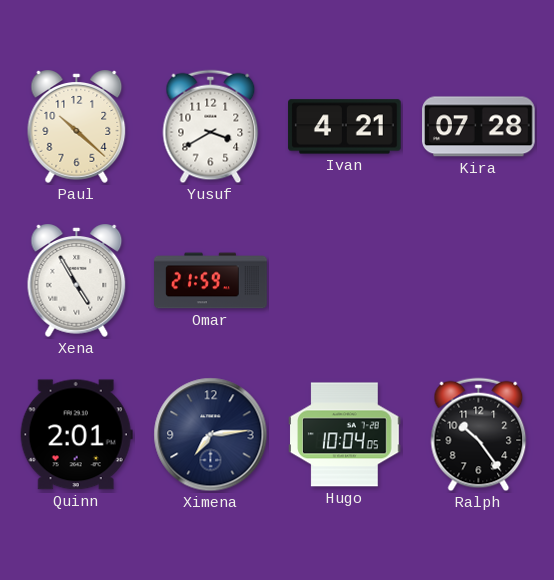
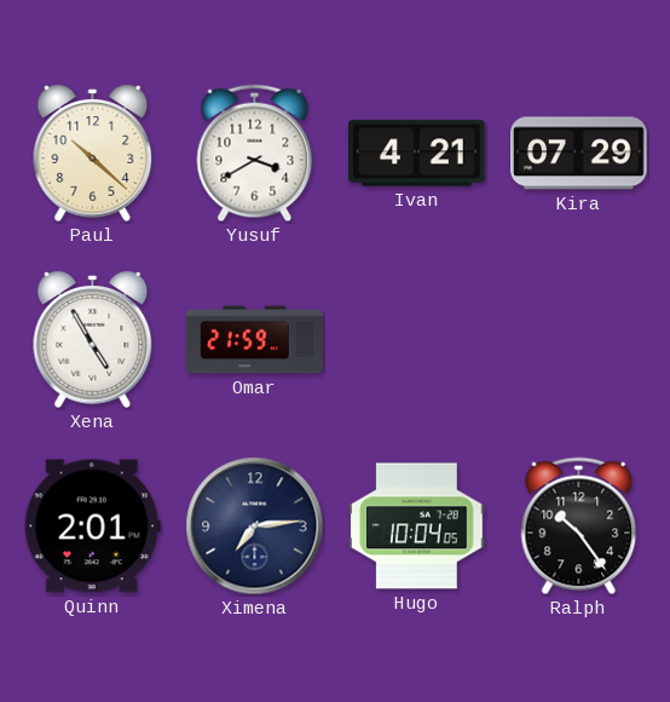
Kira: 07:28 -> 07:29 (579, 154)
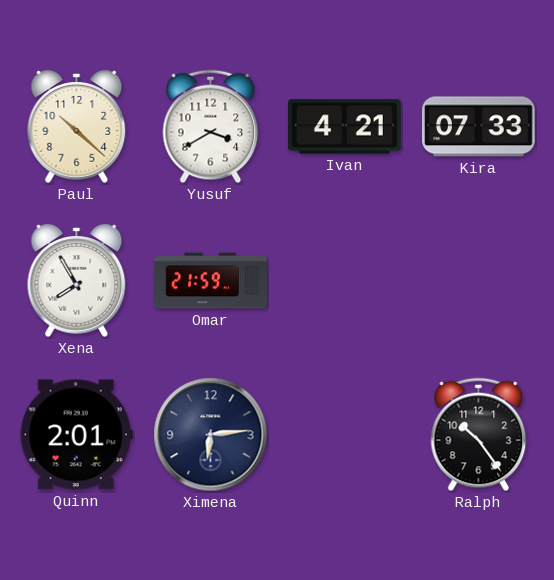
Kira: 07:29 -> 07:33 (479, 127)
Xena: 4:55 -> 7:55 (77, 280)
Ximena: 7:14 -> 6:14 (211, 435)
Hugo: 10:04 -> none (417, 526)
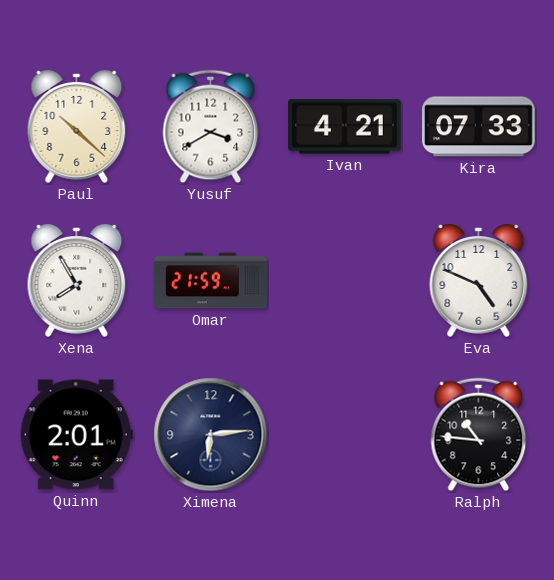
Eva: none -> 4:49 (479, 280)
Ralph: 10:24 -> 10:46 (479, 435)
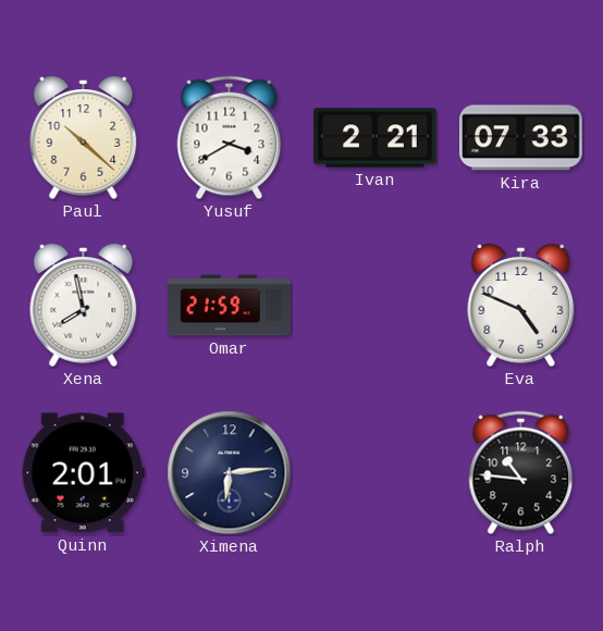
Ivan: 4:21 -> 2:21 (376, 138)
Xena: 7:55 -> 7:58 (84, 305)
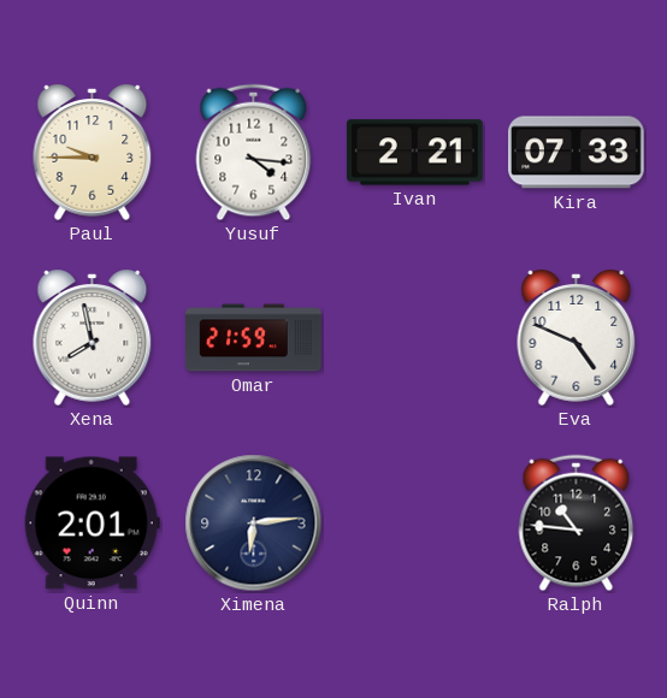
Paul: 10:22 -> 9:45 (93, 152)
Yusuf: 3:40 -> 4:16 (254, 153)
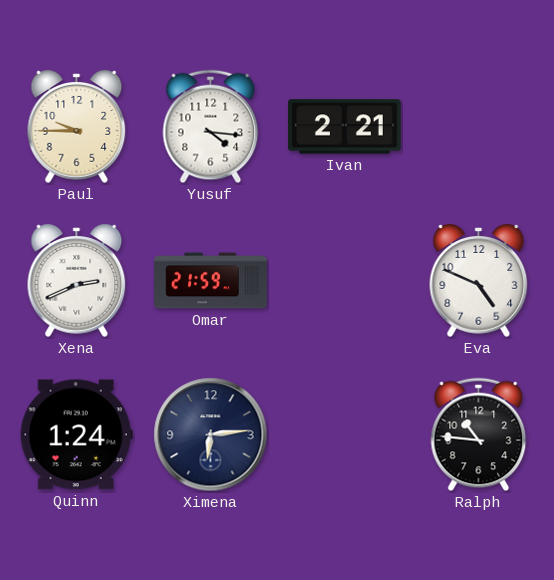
Kira: 07:33 -> none (577, 153)
Xena: 7:58 -> 2:41 (77, 280)
Quinn: 2:01 -> 1:24 (76, 435)
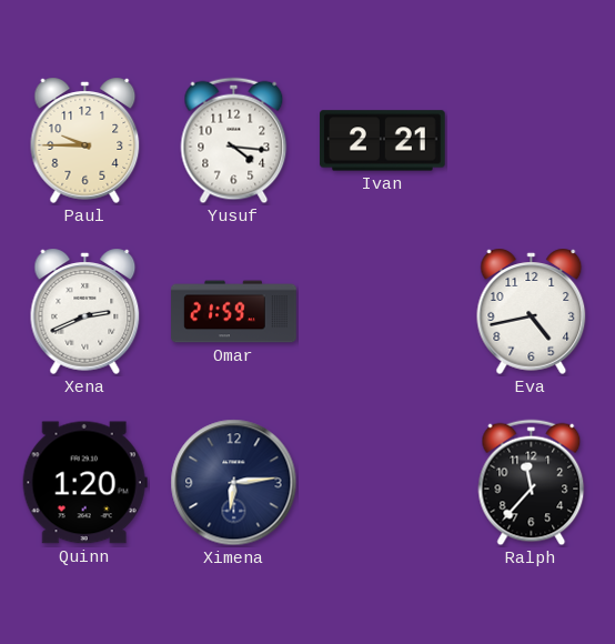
Eva: 4:49 -> 4:43 (532, 311)
Quinn: 1:24 -> 1:20 (84, 483)
Ralph: 10:46 -> 11:37 (532, 483)
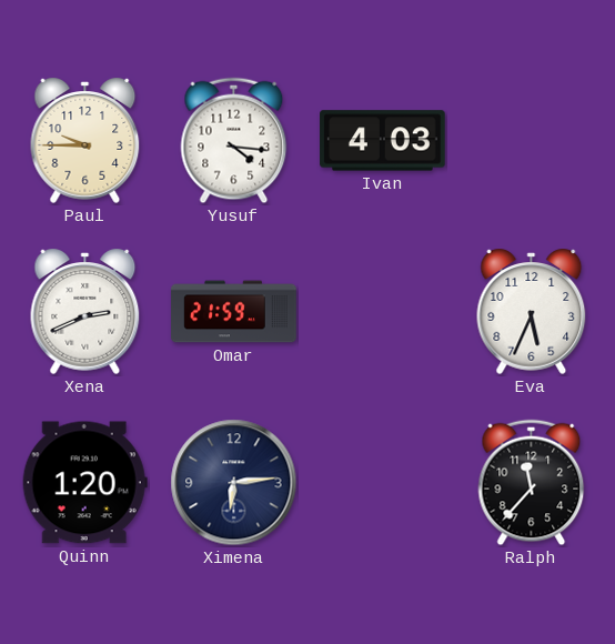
Ivan: 2:21 -> 4:03 (383, 141)
Eva: 4:43 -> 5:34 (532, 311)
